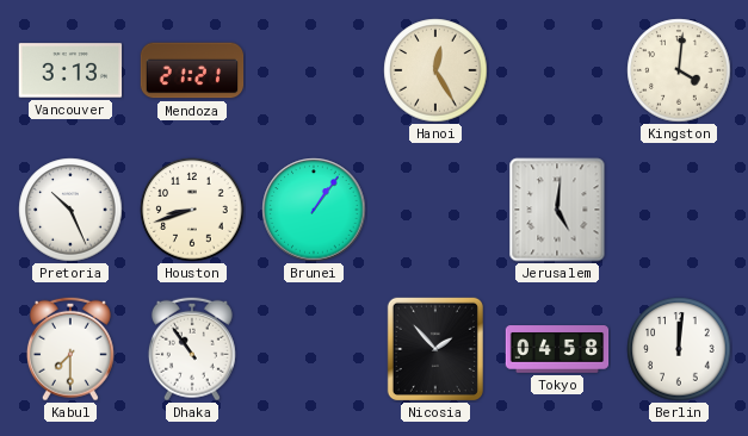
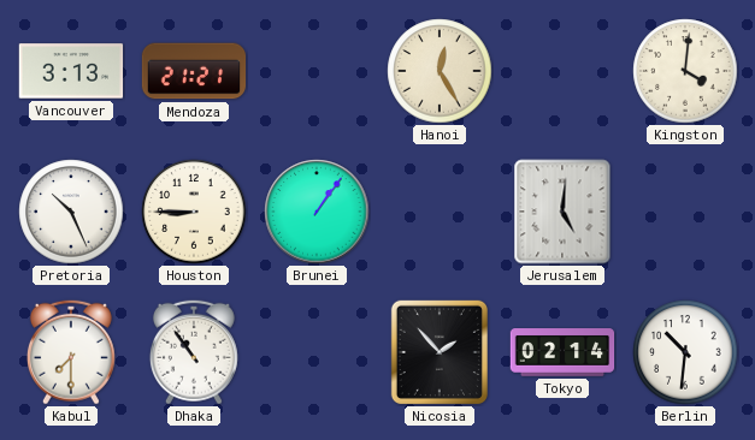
Houston: 8:42 -> 8:45 (194, 212)
Tokyo: 04:58 -> 02:14 (562, 352)
Berlin: 12:01 -> 10:31 (685, 352)
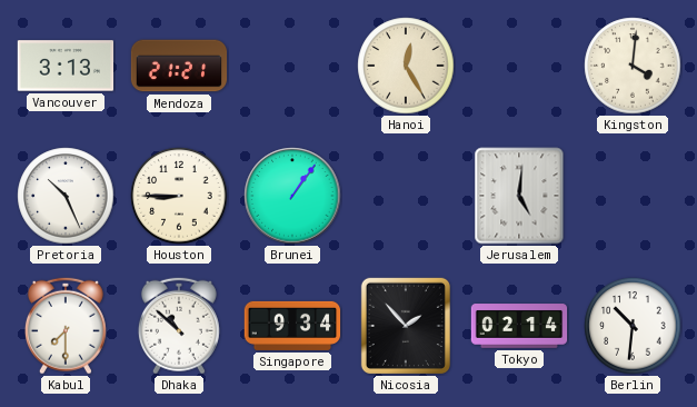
Dhaka: 10:54 -> 10:52 (179, 326)
Singapore: none -> 9:34 (292, 326)
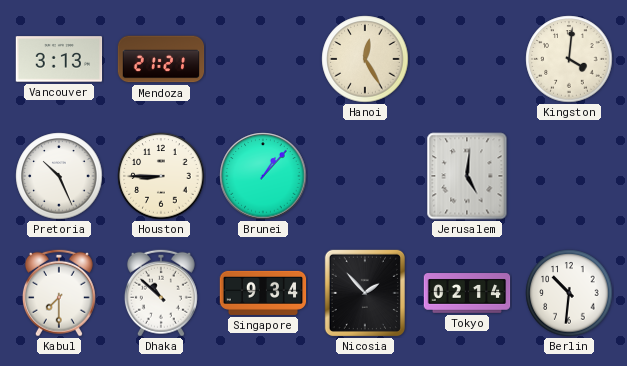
Brunei: 1:06 -> 1:07 (263, 176)
